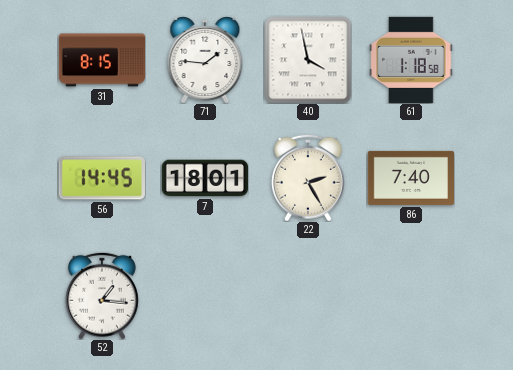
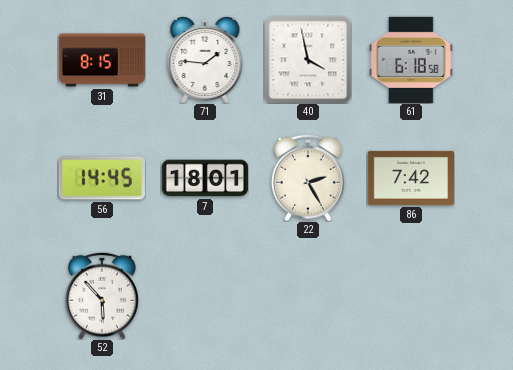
61: 1:18 -> 6:18 (411, 59)
86: 7:40 -> 7:42 (410, 178)
52: 1:16 -> 5:53 (102, 296)
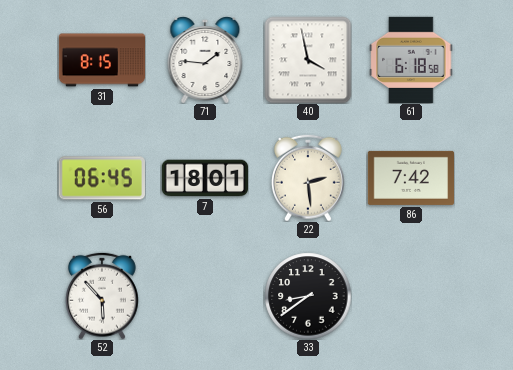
56: 14:45 -> 06:45 (102, 178)
22: 2:25 -> 2:29 (308, 178)
33: none -> 8:39 (308, 296)
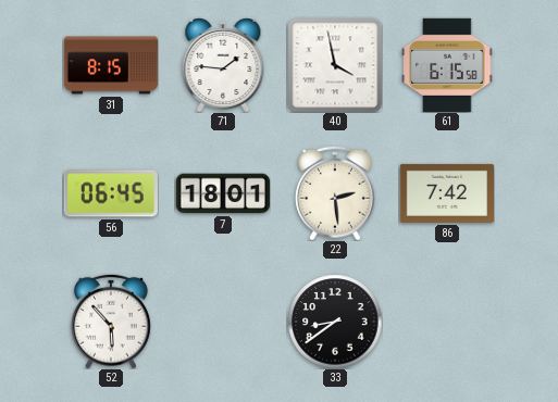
61: 6:18 -> 6:15 (447, 64)
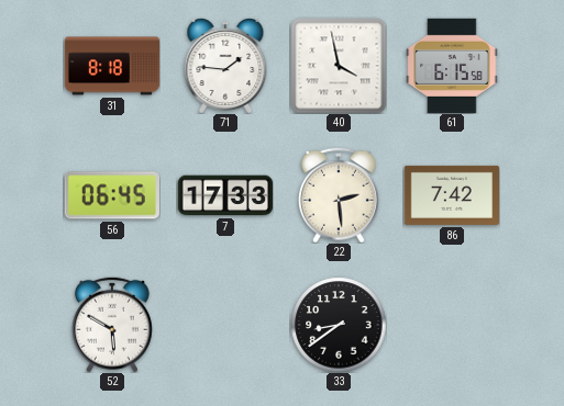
31: 8:15 -> 8:18 (112, 66)
7: 18:01 -> 17:33 (224, 195)
52: 5:53 -> 5:50 (112, 325)
